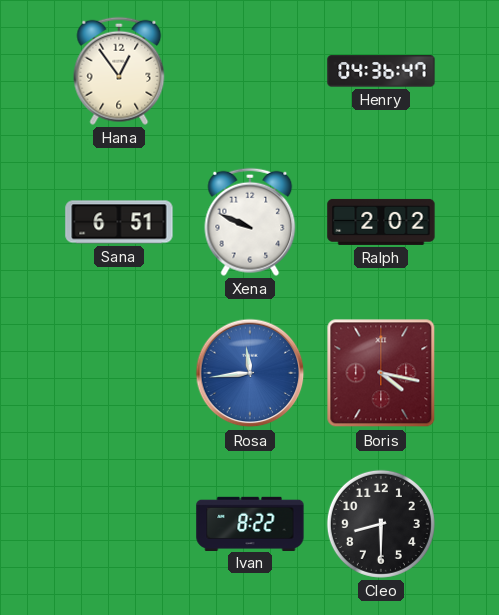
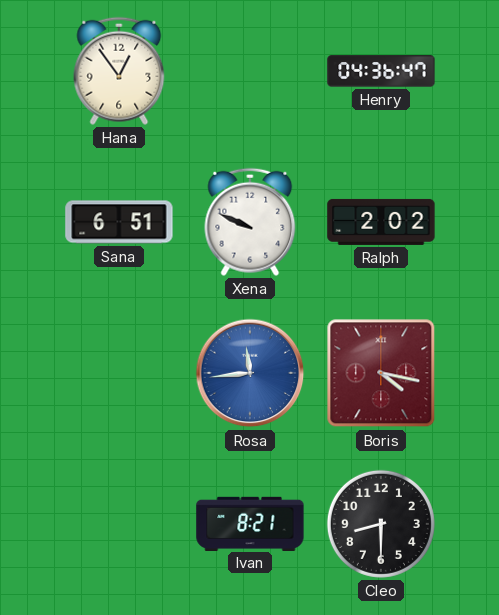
Ivan: 8:22 -> 8:21 (250, 523)
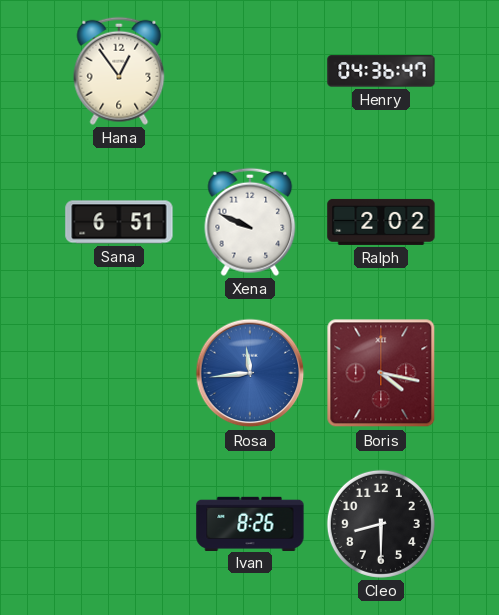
Ivan: 8:21 -> 8:26 (250, 523)
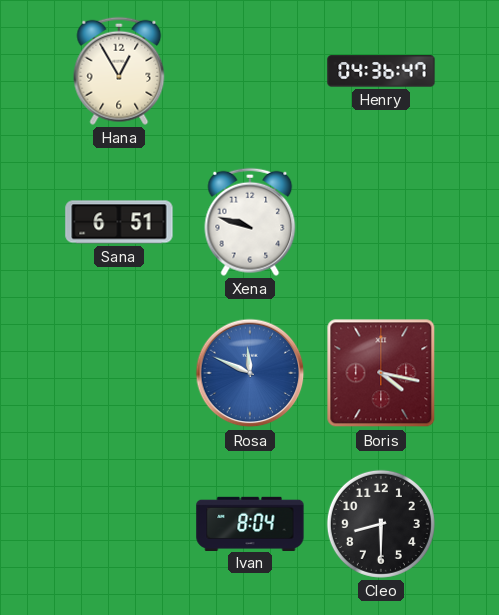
Hana: 12:54 -> 12:55 (119, 71)
Xena: 9:49 -> 9:48 (250, 222)
Ralph: 2:02 -> none (381, 222)
Rosa: 11:44 -> 11:49 (250, 373)
Ivan: 8:26 -> 8:04 (250, 523)
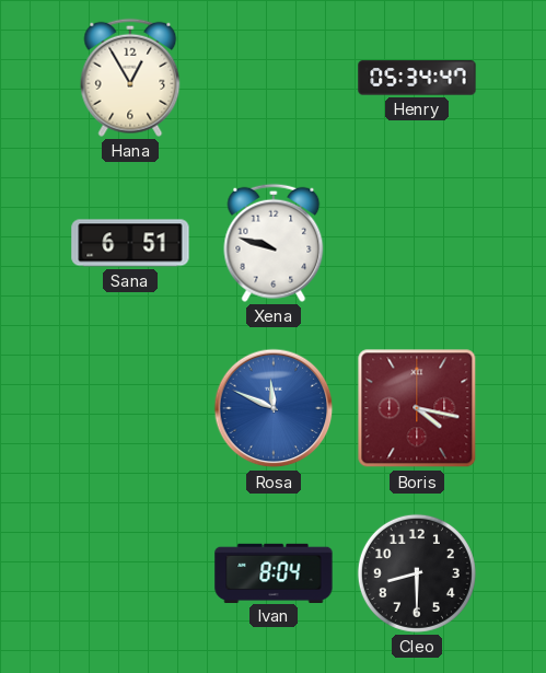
Henry: 04:36 -> 05:34 (417, 78)
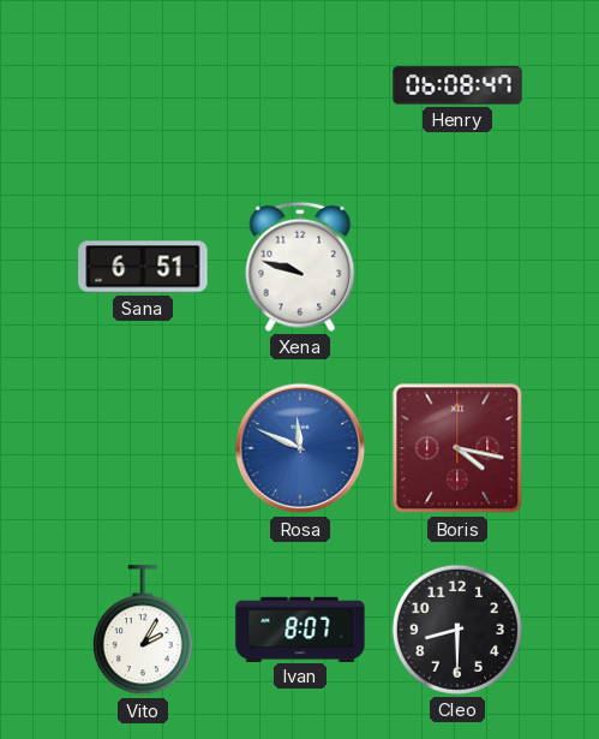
Hana: 12:55 -> none (130, 78)
Henry: 05:34 -> 06:08 (457, 85)
Vito: none -> 2:05 (143, 631)
Ivan: 8:04 -> 8:07 (300, 628)
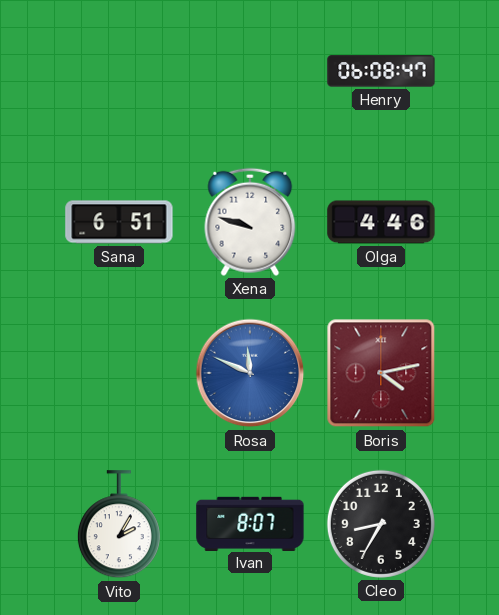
Olga: none -> 4:46 (381, 222)
Boris: 4:17 -> 4:13 (381, 373)
Cleo: 8:30 -> 8:35 (381, 524)
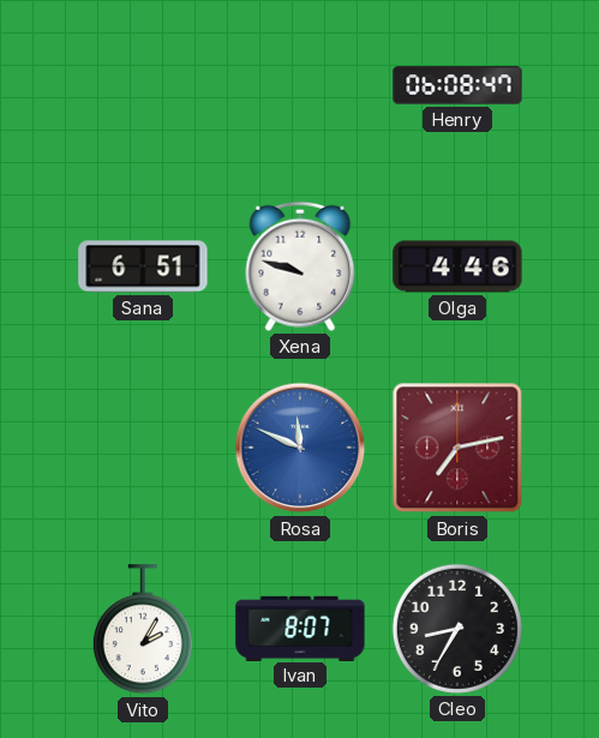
Boris: 4:13 -> 7:13 (457, 448)
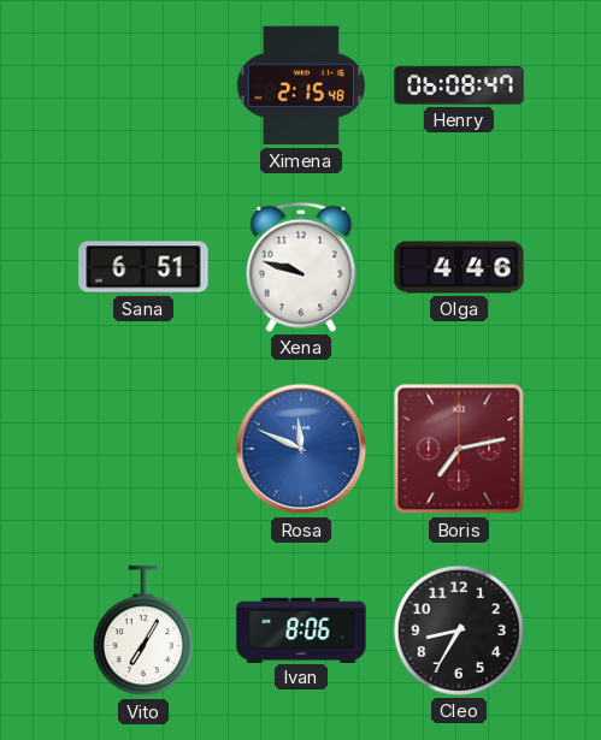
Ximena: none -> 2:15 (301, 85)
Vito: 2:05 -> 7:05 (143, 632)
Ivan: 8:07 -> 8:06 (301, 629)
